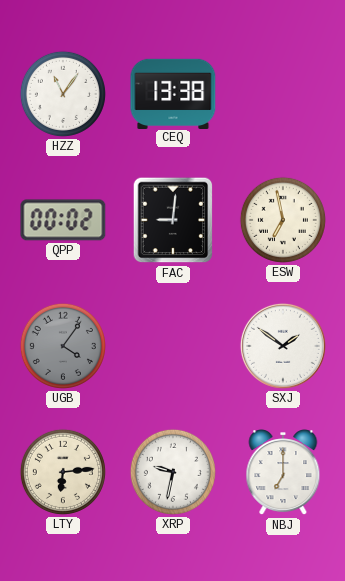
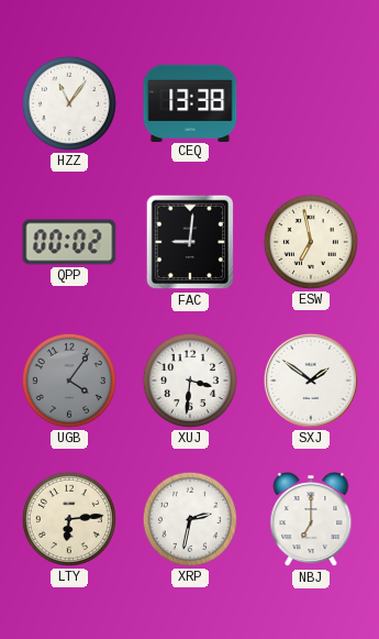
XUJ: none -> 3:31 (190, 381)
XRP: 9:32 -> 2:32 (190, 519)
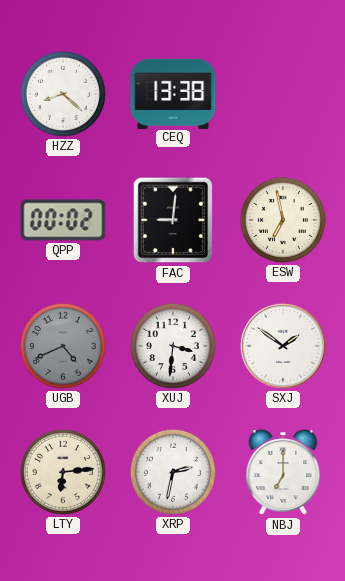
HZZ: 11:06 -> 8:22 (63, 94)
UGB: 4:06 -> 4:41 (63, 346)
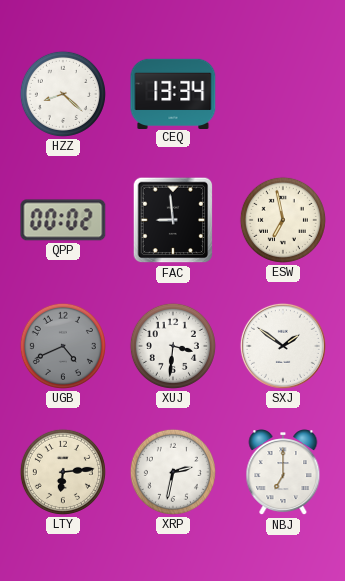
CEQ: 13:38 -> 13:34 (173, 93)
FAC: 9:01 -> 8:59 (173, 220)
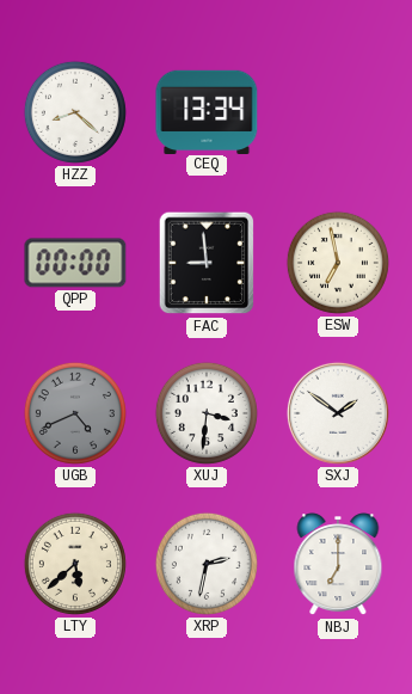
QPP: 00:02 -> 00:00 (75, 263)
LTY: 6:14 -> 5:38 (75, 564)
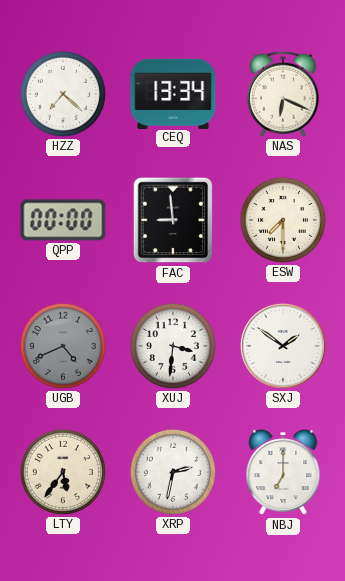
HZZ: 8:22 -> 7:22 (63, 94)
NAS: none -> 6:19 (283, 94)
ESW: 6:58 -> 7:30 (283, 220)
LTY: 5:38 -> 5:36 (63, 472)
